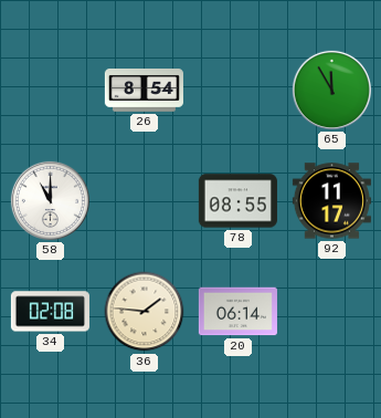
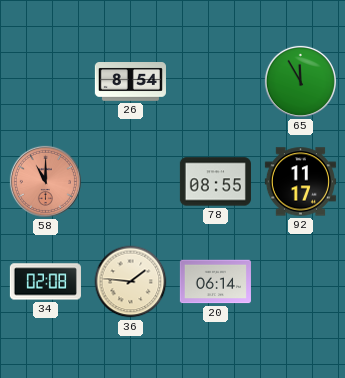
58 dial: white -> salmon (45, 181)
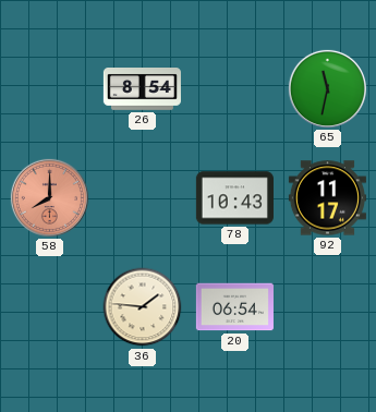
65: 11:55 -> 11:32 (327, 88)
58: 11:00 -> 8:00 (49, 197)
78: 08:55 -> 10:43 (234, 198)
34: 02:08 -> none (45, 282)
20: 06:14 -> 06:54 (234, 307)
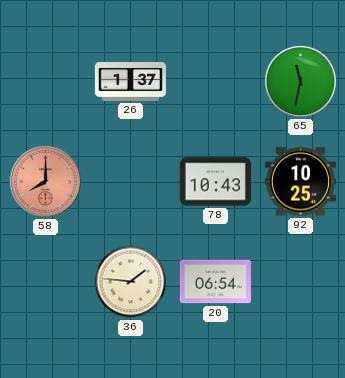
26: 8:54 -> 1:37 (130, 82)
92: 11:17 -> 10:25 (300, 182)
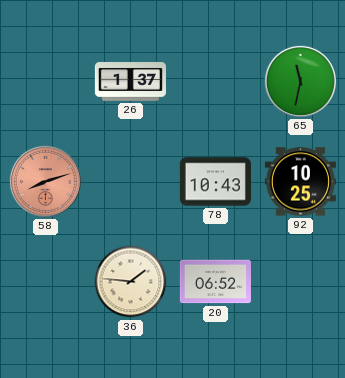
58: 8:00 -> 8:12 (45, 181)
20: 06:54 -> 06:52 (215, 282)
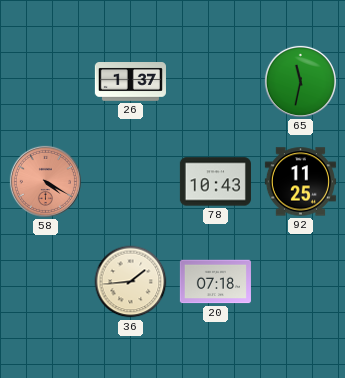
58: 8:12 -> 4:20 (45, 181)
92: 10:25 -> 11:25 (300, 182)
36: 1:46 -> 1:44 (131, 282)
20: 06:52 -> 07:18 (215, 282)
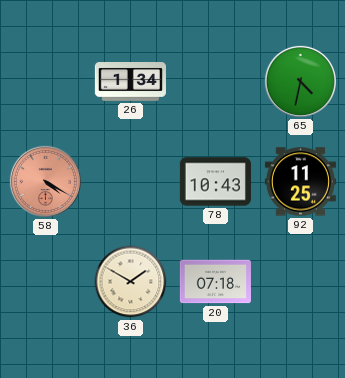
26: 1:37 -> 1:34 (130, 82)
65: 11:32 -> 4:32 (300, 81)
36: 1:44 -> 1:50 (131, 282)
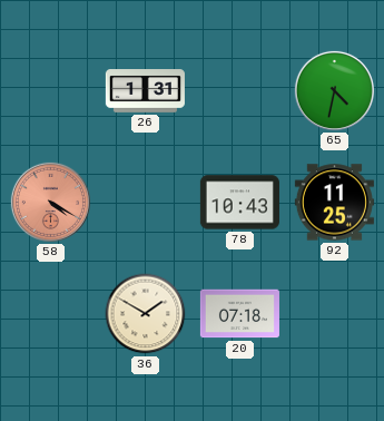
26: 1:34 -> 1:31 (145, 91)
